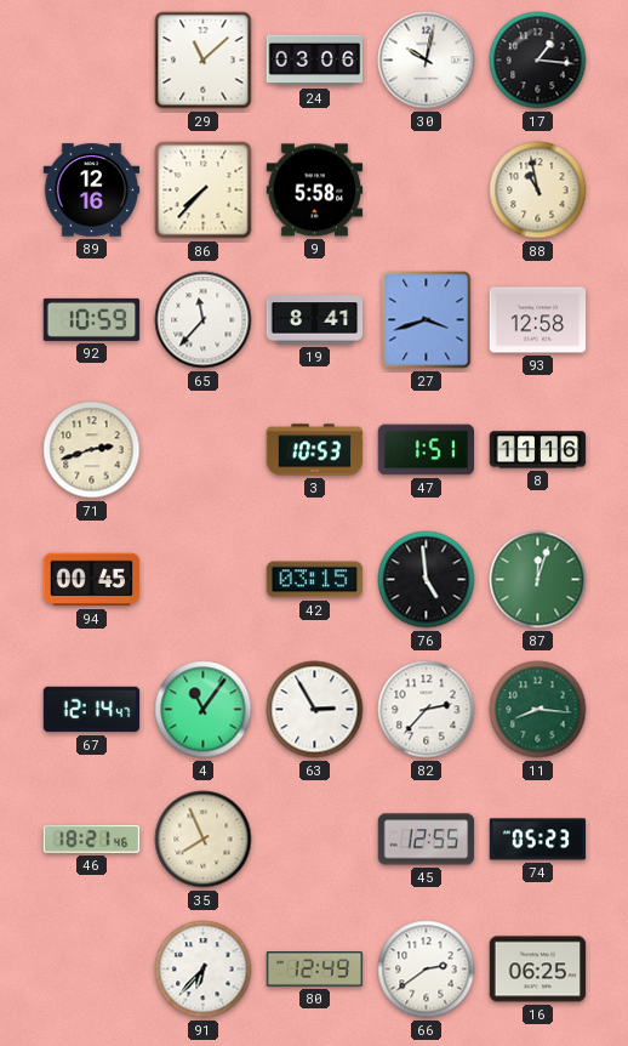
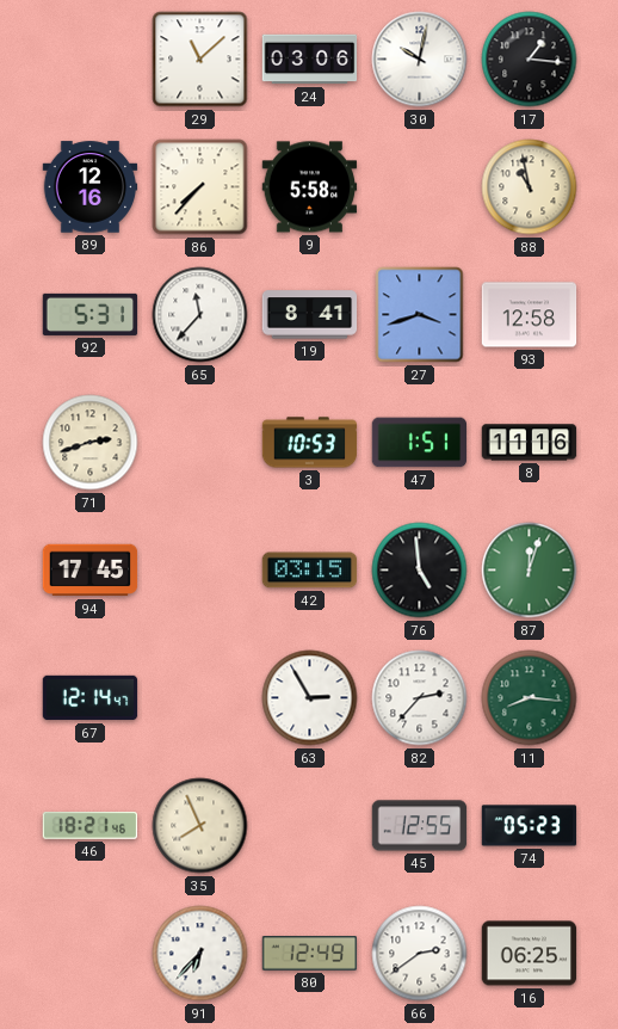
92: 10:59 -> 5:31 (91, 314)
94: 00:45 -> 17:45 (91, 571)
4: 11:06 -> none (204, 710)
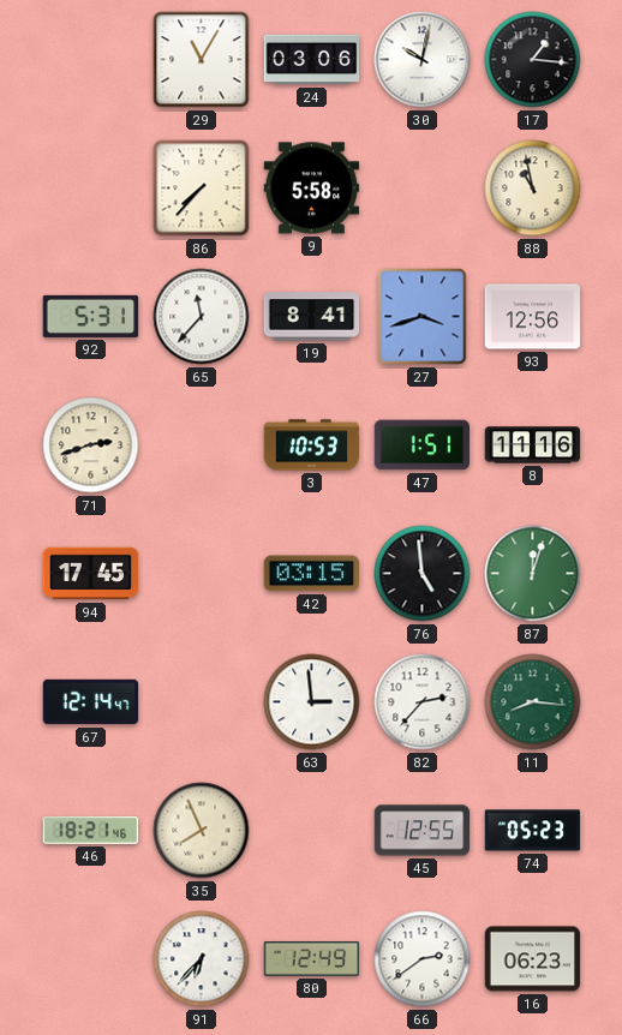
29: 11:08 -> 11:05 (202, 60)
89: 12:16 -> none (91, 187)
93: 12:58 -> 12:56 (533, 317)
63: 2:55 -> 2:59 (312, 702)
16: 06:25 -> 06:23 (533, 959)
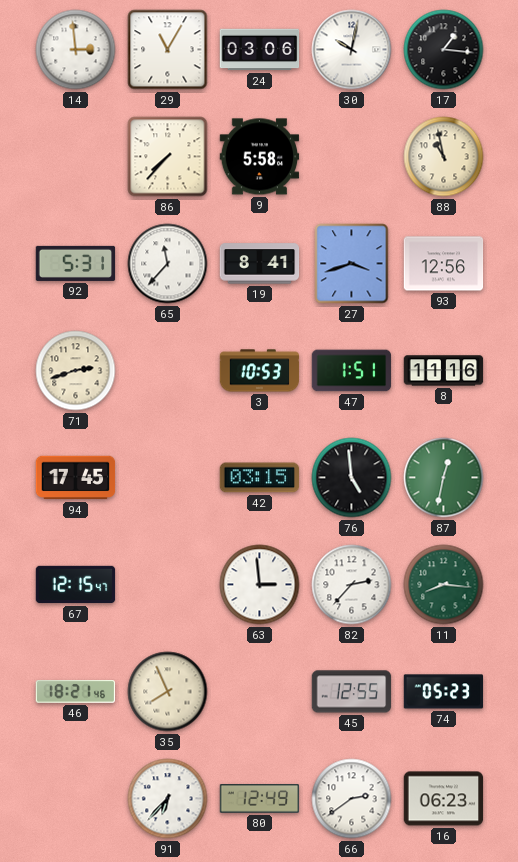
14: none -> 2:59 (76, 50)
87: 12:03 -> 12:32 (444, 478)
67: 12:14 -> 12:15 (76, 585)
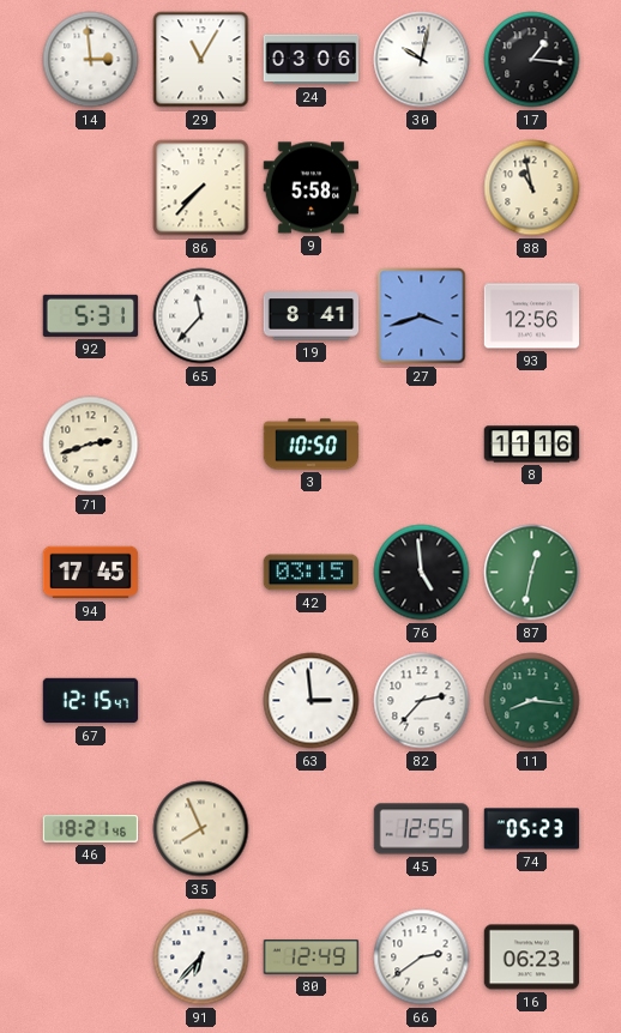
3: 10:53 -> 10:50 (312, 445)
47: 1:51 -> none (352, 371)
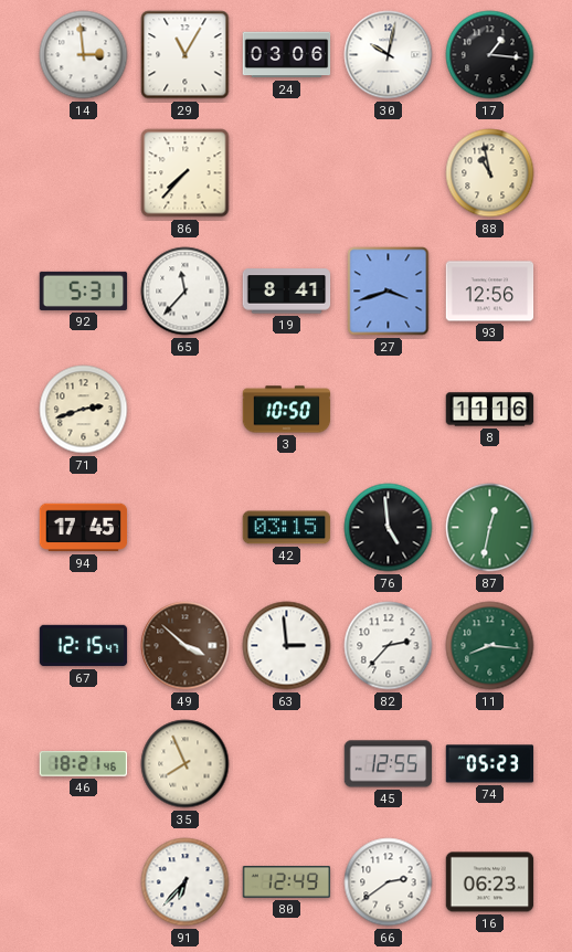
9: 5:58 -> none (312, 188)
49: none -> 3:52 (186, 646)
